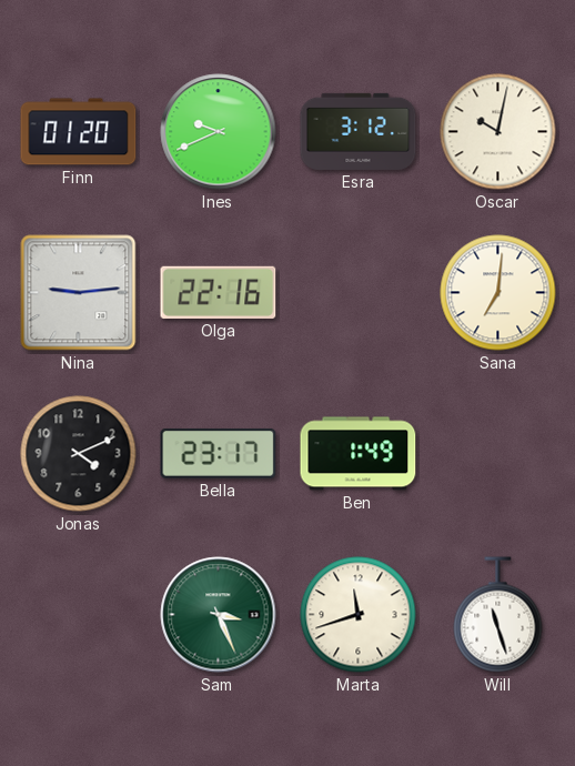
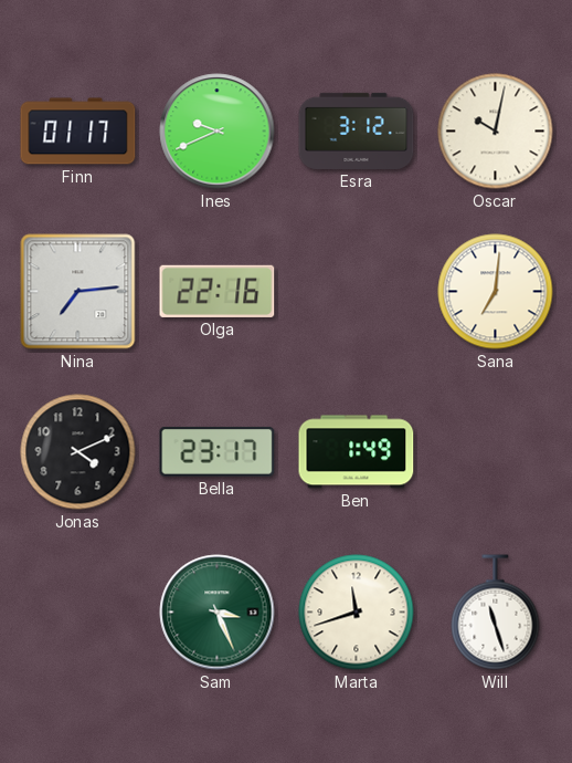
Finn: 01:20 -> 01:17 (78, 132)
Nina: 9:14 -> 7:14 (78, 292)
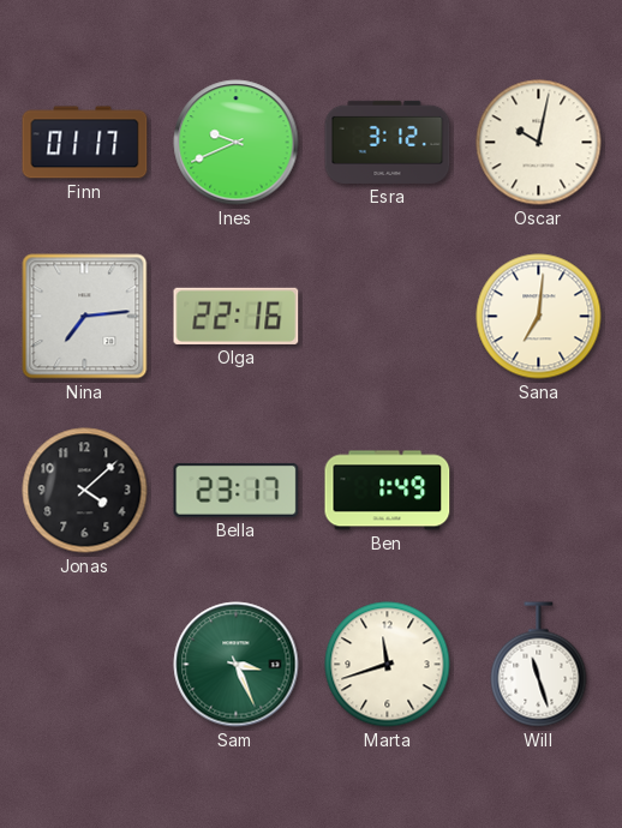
Jonas: 4:11 -> 4:08 (85, 491)
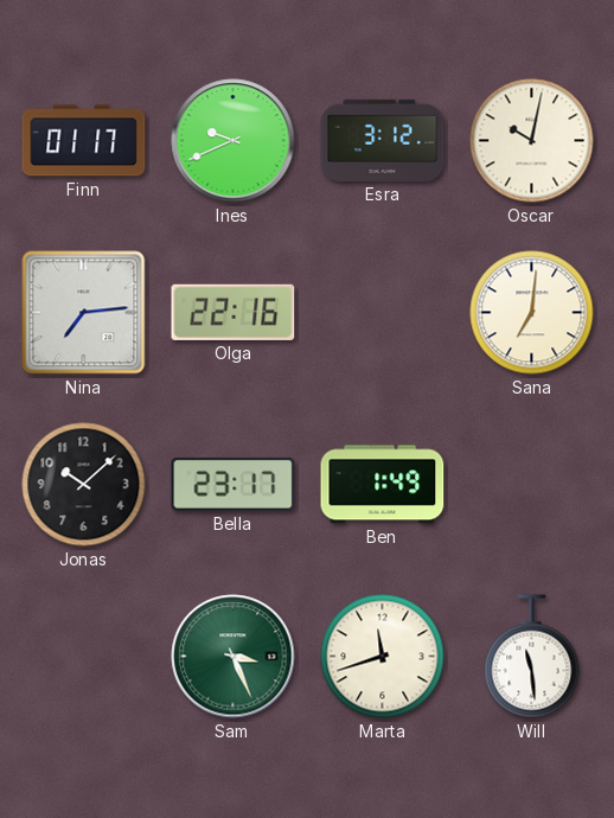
Jonas: 4:08 -> 10:08 (84, 485)
Will: 11:27 -> 11:29 (532, 657)
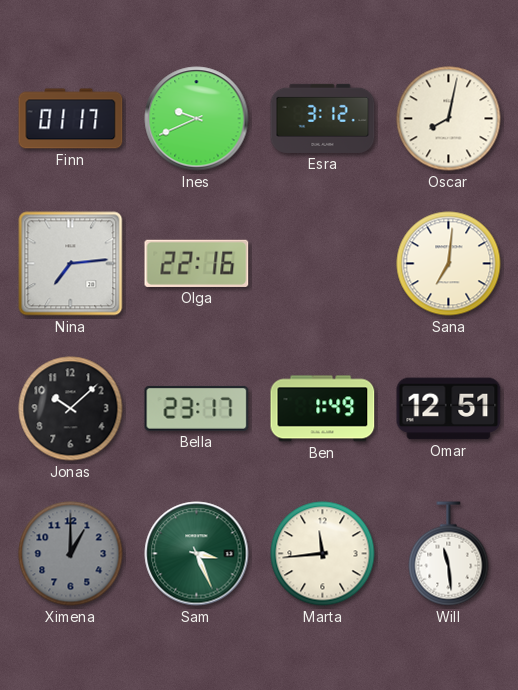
Oscar: 10:02 -> 8:02 (449, 119)
Omar: none -> 12:51 (449, 409)
Ximena: none -> 1:00 (71, 554)
Marta: 11:42 -> 11:44 (323, 554)
